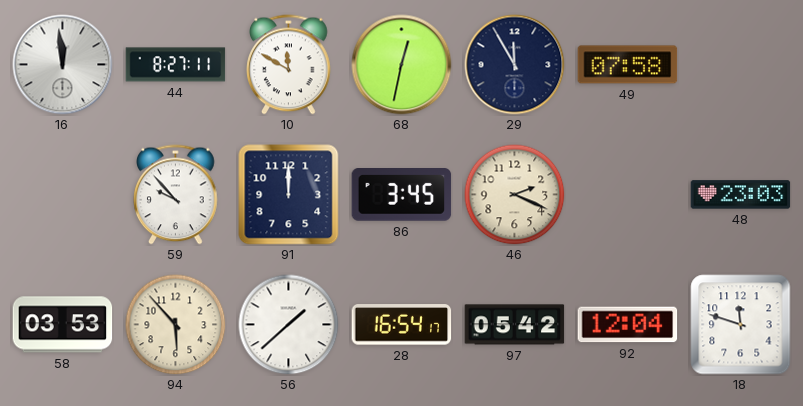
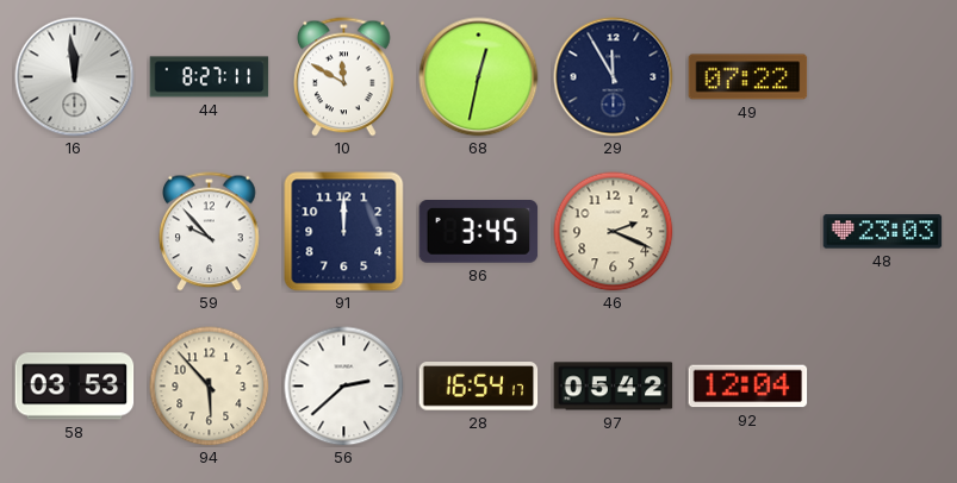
49: 07:58 -> 07:22 (748, 77)
56: 1:38 -> 2:38 (344, 387)
18: 11:48 -> none (741, 325)
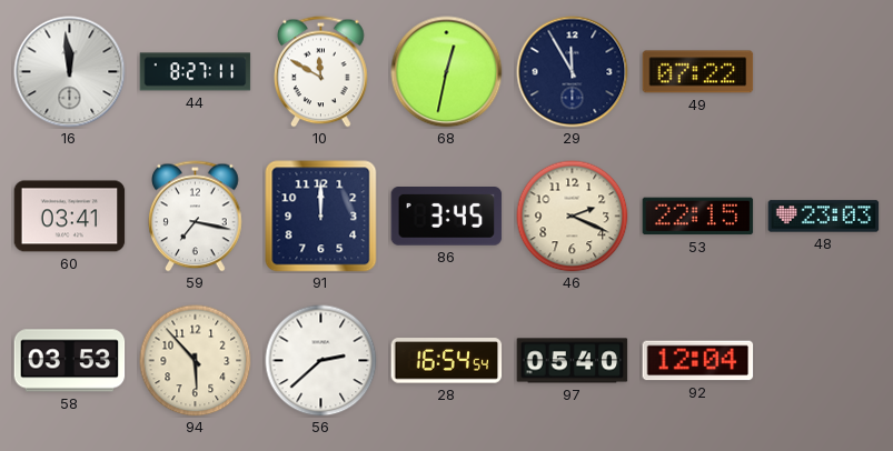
60: none -> 03:41 (70, 217)
59: 9:53 -> 7:17 (196, 217)
53: none -> 22:15 (698, 217)
28: 16:54:17 -> 16:54:54 (447, 361)
97: 05:42 -> 05:40 (573, 361)
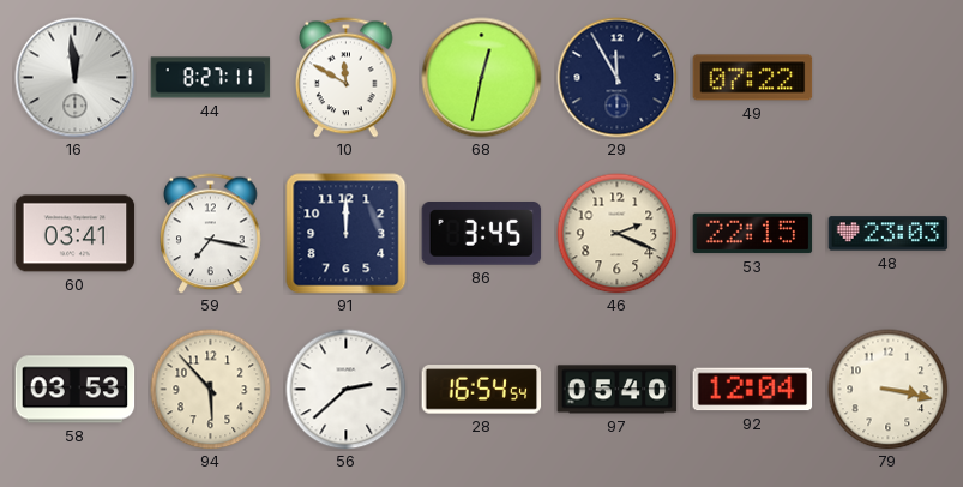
79: none -> 3:17 (889, 390)
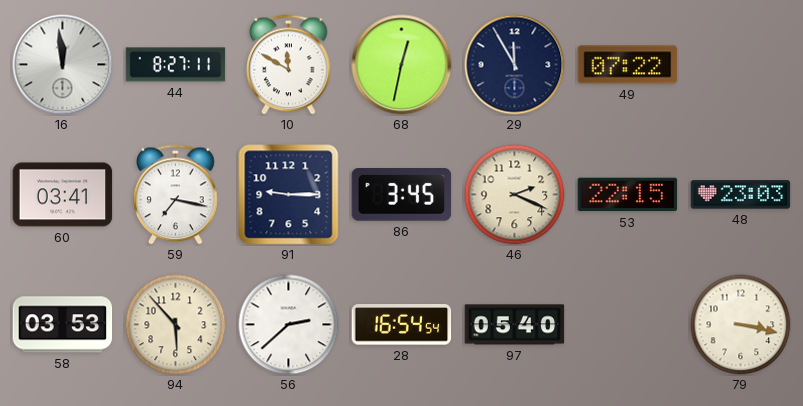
91: 12:00 -> 9:15 (289, 195)
92: 12:04 -> none (753, 390)
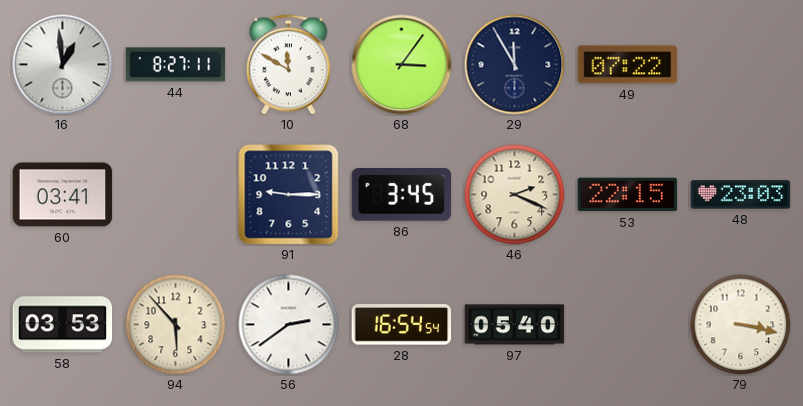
16: 11:59 -> 12:59 (63, 65)
68: 12:32 -> 3:06 (402, 65)
59: 7:17 -> none (176, 195)
56: 2:38 -> 2:39 (289, 325)
